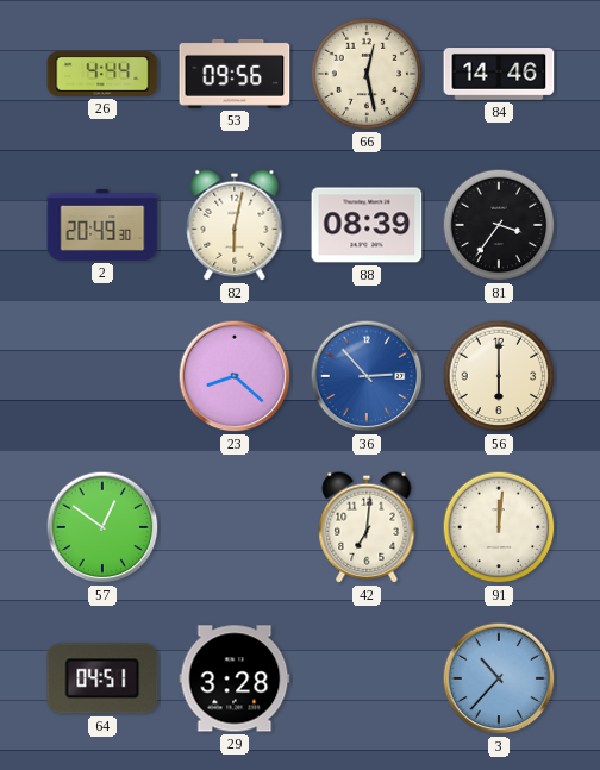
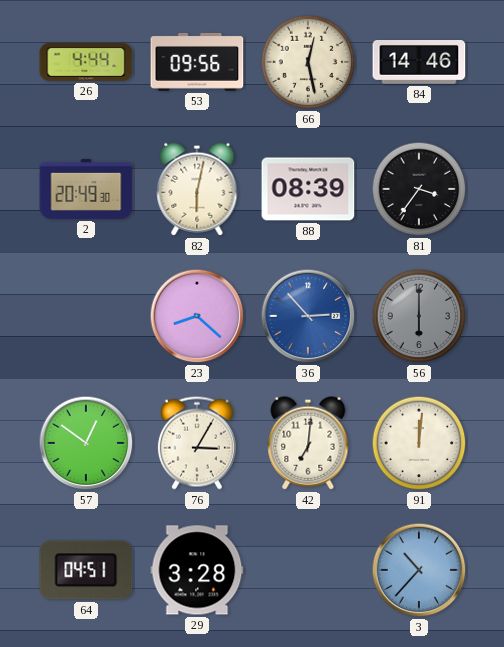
56 dial: cream -> grey (419, 316)
76: none -> 3:05 (197, 443)
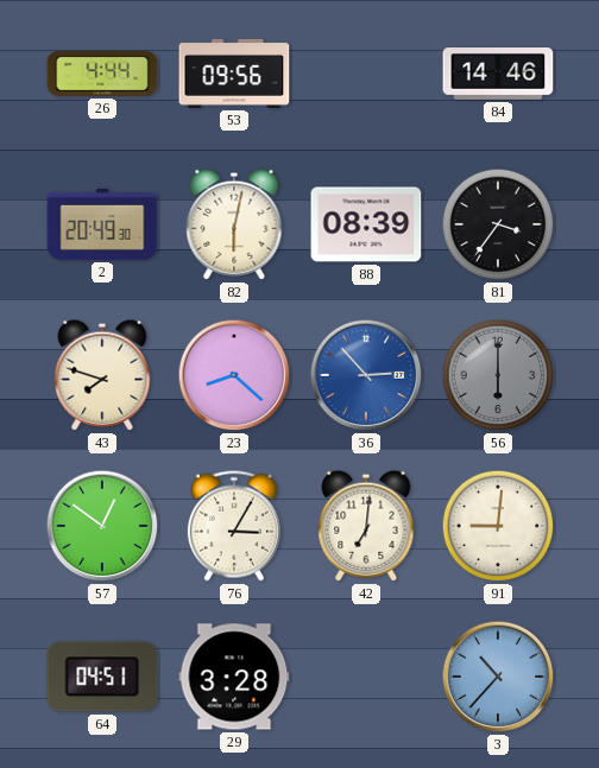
66: 12:28 -> none (308, 62)
43: none -> 7:48 (102, 375)
91: 12:01 -> 9:01 (498, 526)
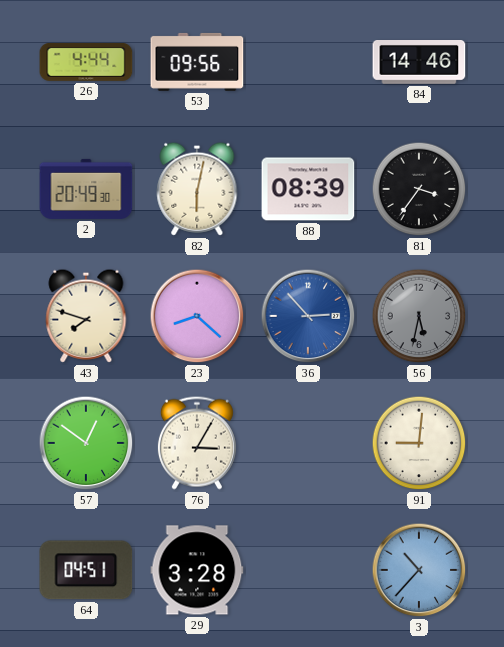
56: 6:00 -> 5:32 (419, 316)
42: 7:01 -> none (366, 526)
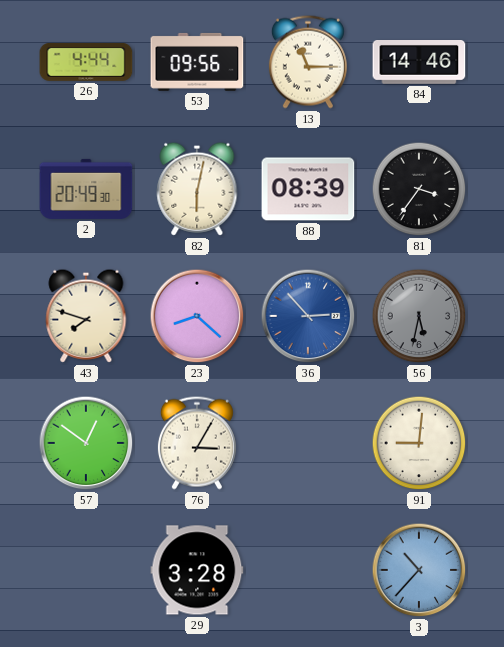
13: none -> 11:15 (308, 62)
64: 04:51 -> none (86, 570)
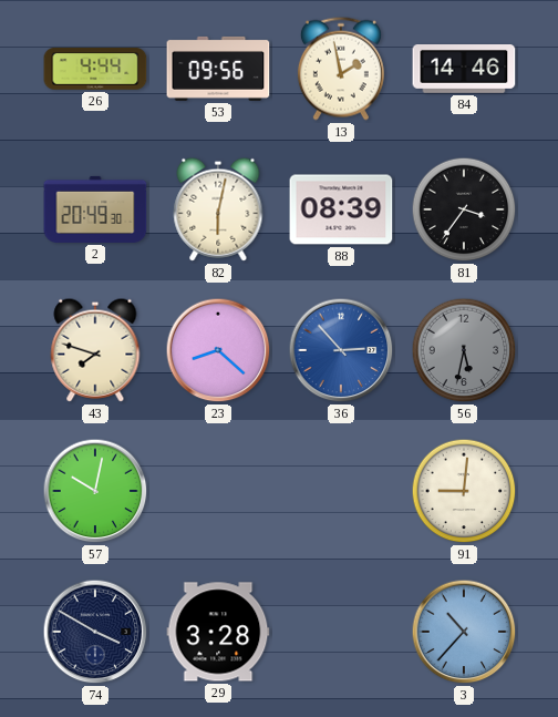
13: 11:15 -> 1:58 (341, 69)
57: 12:51 -> 10:02 (95, 491)
76: 3:05 -> none (197, 443)
74: none -> 3:50 (95, 632)
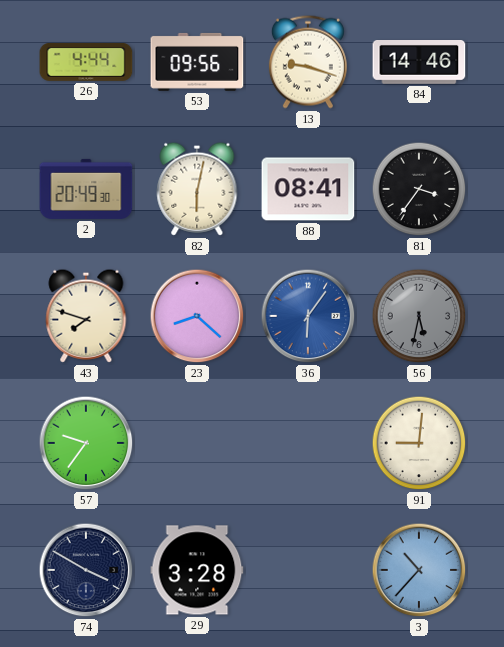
13: 1:58 -> 9:18 (308, 62)
88: 08:39 -> 08:41 (308, 189)
36: 2:53 -> 6:06 (308, 316)
57: 10:02 -> 9:36 (86, 443)
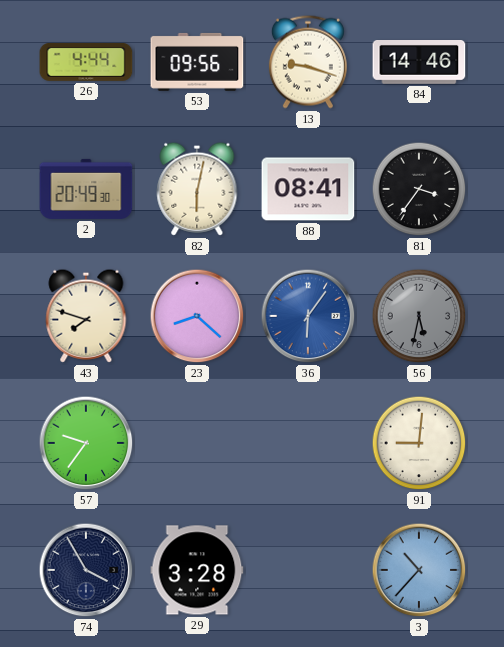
74: 3:50 -> 3:55 (86, 570)
